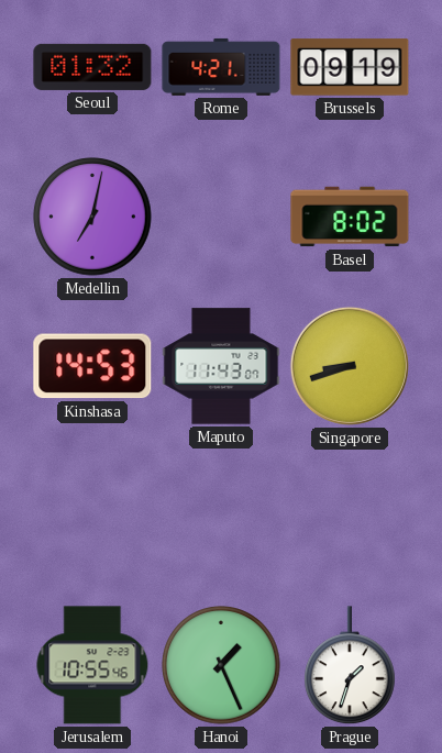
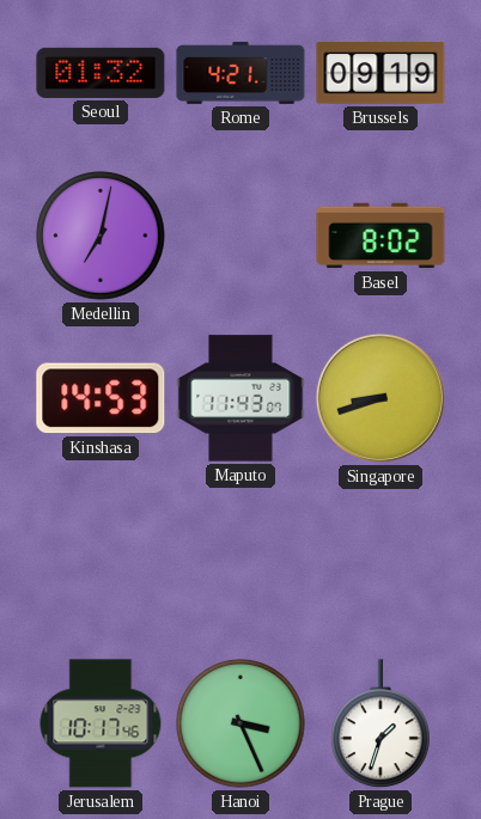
Jerusalem: 10:55 -> 10:17 (101, 723)
Hanoi: 1:26 -> 3:26 (240, 723)
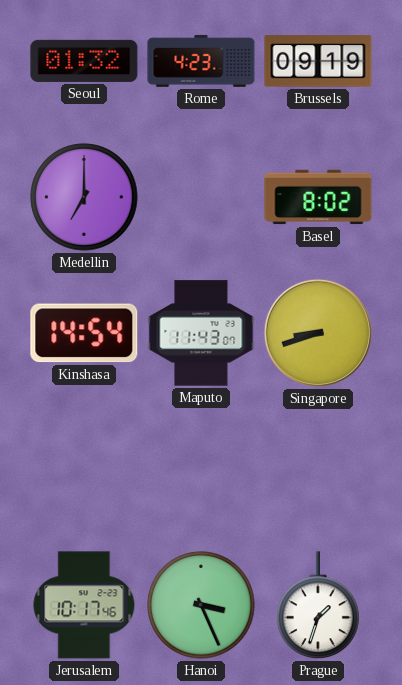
Rome: 4:21 -> 4:23 (201, 61)
Medellin: 7:02 -> 7:00 (84, 197)
Kinshasa: 14:53 -> 14:54 (84, 333)
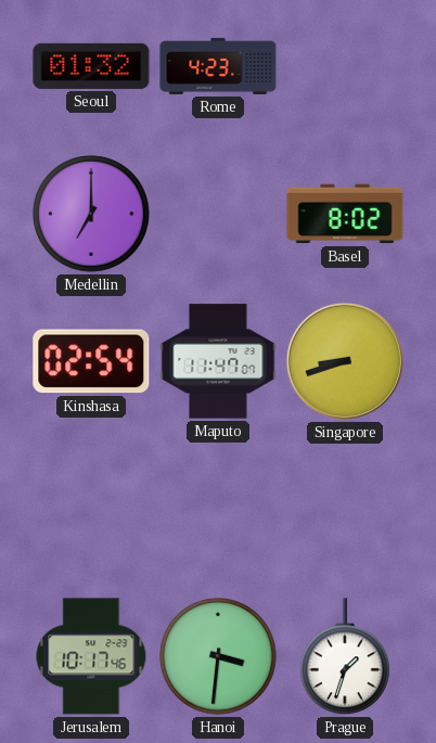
Brussels: 09:19 -> none (318, 61)
Kinshasa: 14:54 -> 02:54 (91, 361)
Maputo: 11:43 -> 11:47 (218, 361)
Hanoi: 3:26 -> 3:31 (218, 656)
